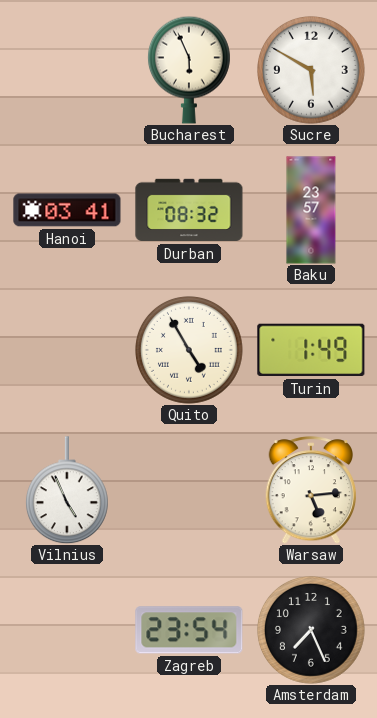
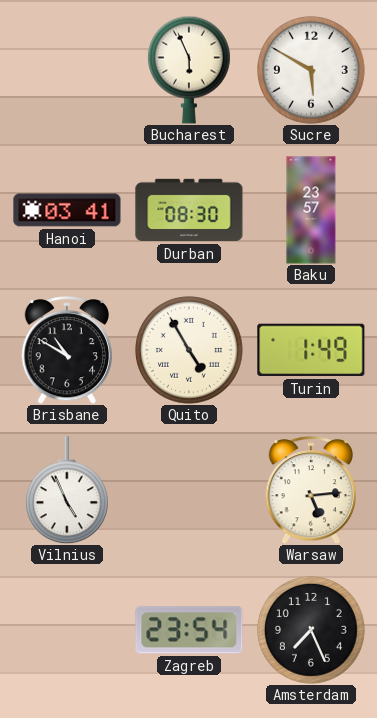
Durban: 08:32 -> 08:30 (189, 210)
Brisbane: none -> 10:50 (67, 350)
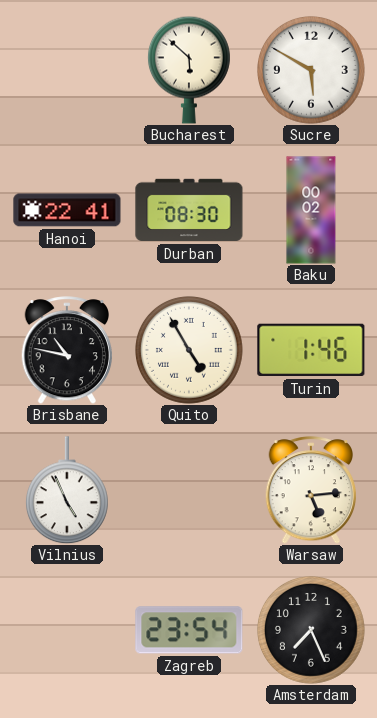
Bucharest: 5:56 -> 5:52 (189, 70)
Hanoi: 03:41 -> 22:41 (67, 210)
Baku: 23:57 -> 00:02 (311, 210)
Brisbane: 10:50 -> 10:47 (67, 350)
Turin: 1:49 -> 1:46 (311, 350)
